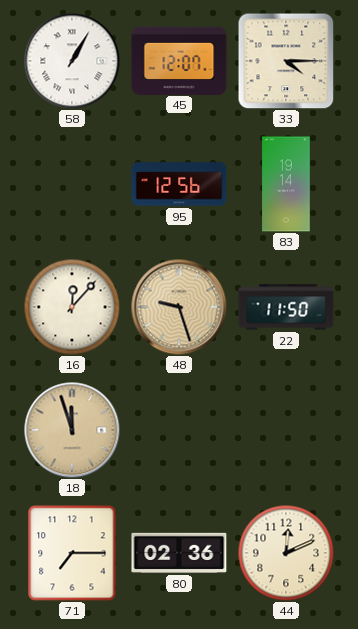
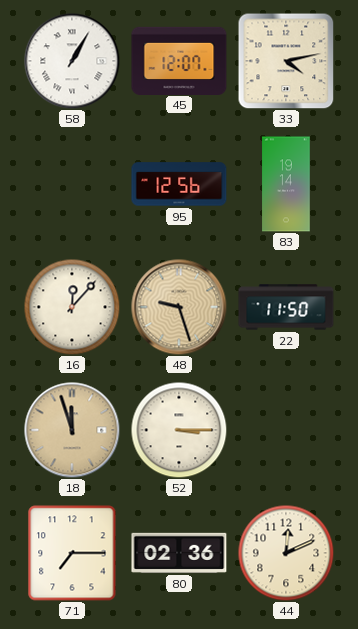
33: 4:15 -> 4:13 (286, 61)
52: none -> 3:15 (179, 430)
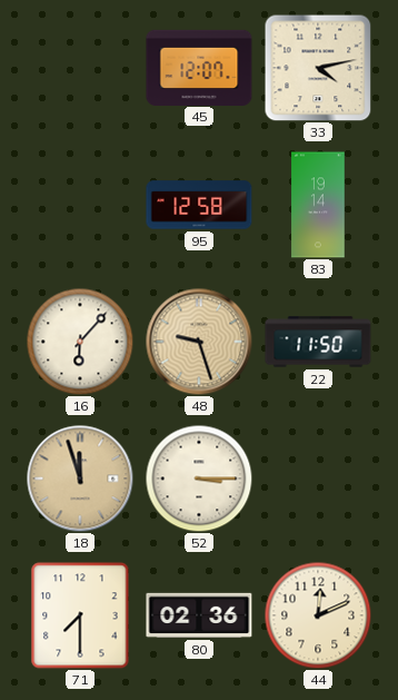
58: 1:05 -> none (72, 61)
95: 12:56 -> 12:58 (199, 205)
16: 12:07 -> 6:07 (80, 342)
71: 7:15 -> 7:30 (80, 615)
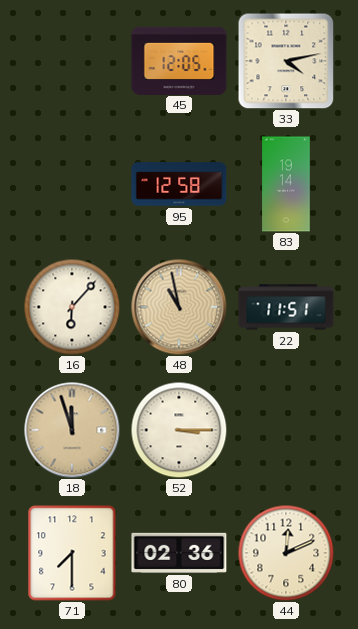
45: 12:07 -> 12:05 (179, 60)
48: 9:27 -> 10:58 (179, 307)
22: 11:50 -> 11:51 (286, 307)
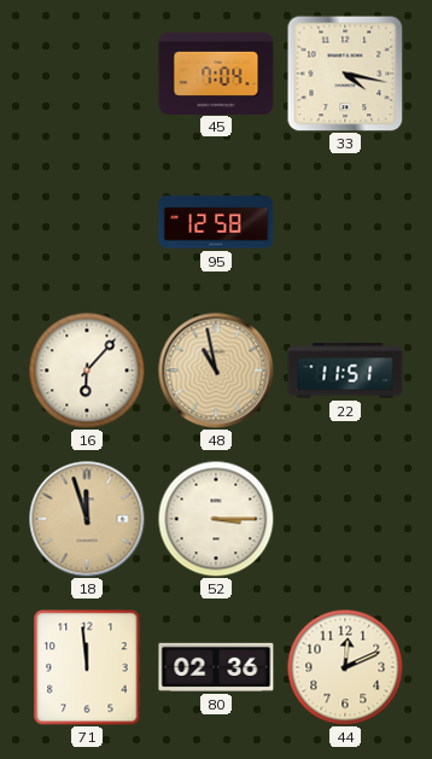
45: 12:05 -> 7:04 (216, 72)
33: 4:13 -> 4:17 (345, 74)
83: 19:14 -> none (286, 184)
71: 7:30 -> 11:59 (87, 667)
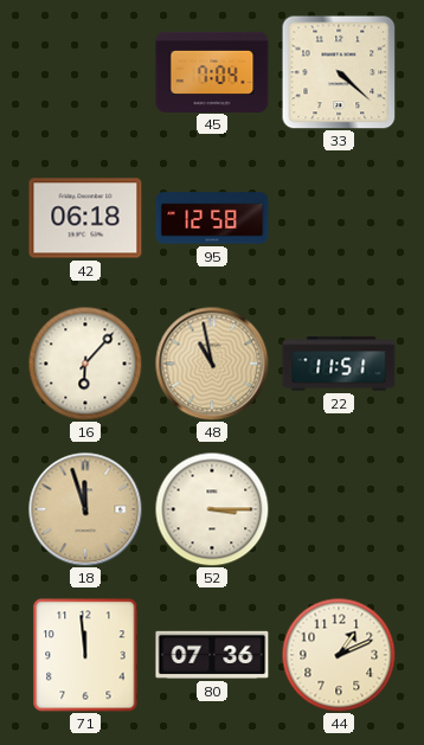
33: 4:17 -> 4:22 (339, 72)
42: none -> 06:18 (85, 218)
80: 02:36 -> 07:36 (212, 655)
44: 12:11 -> 1:11 (339, 655)
